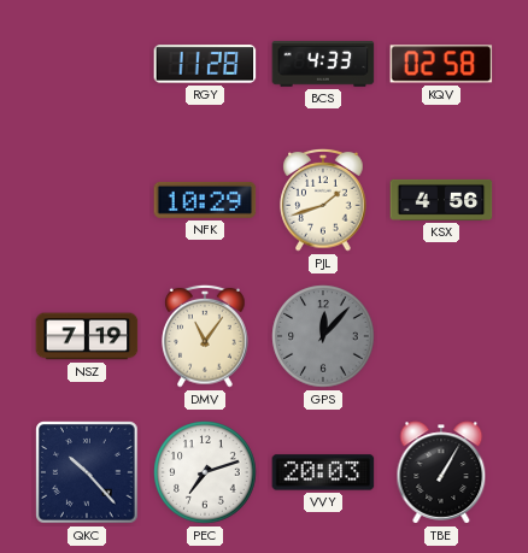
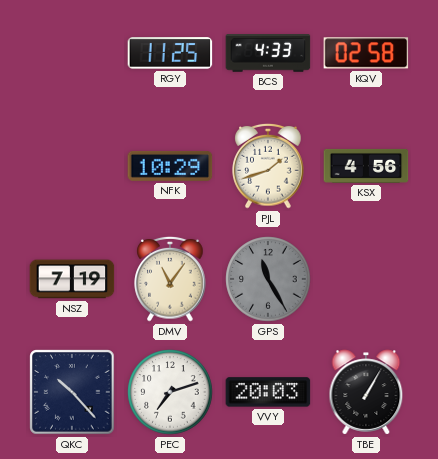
RGY: 11:28 -> 11:25 (170, 53)
GPS: 12:07 -> 11:25 (268, 279)
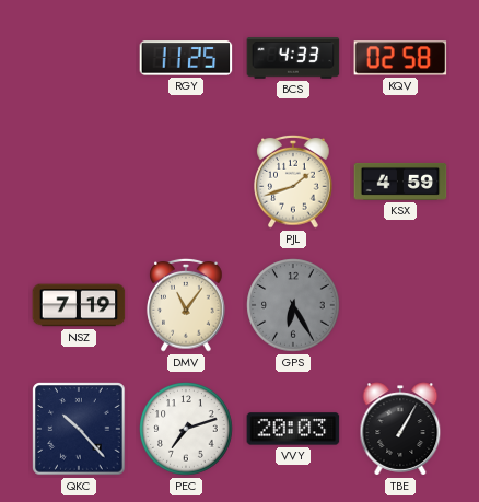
NFK: 10:29 -> none (170, 166)
KSX: 4:56 -> 4:59 (400, 182)
GPS: 11:25 -> 6:25 (293, 305)
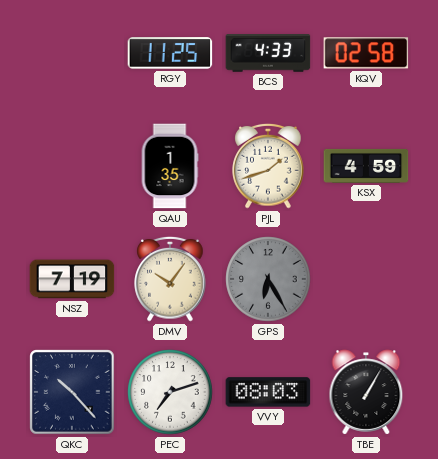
QAU: none -> 1:35 (170, 166)
DMV: 11:06 -> 10:06 (170, 279)
VVY: 20:03 -> 08:03 (268, 392)
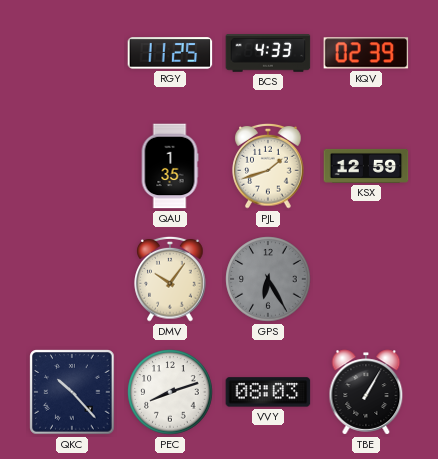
KQV: 02:58 -> 02:39 (366, 53)
KSX: 4:59 -> 12:59 (366, 166)
NSZ: 7:19 -> none (72, 279)
PEC: 7:12 -> 8:12 (170, 392)
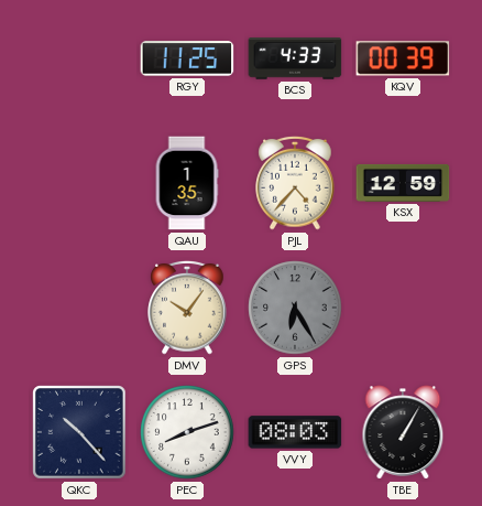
KQV: 02:39 -> 00:39 (403, 58)
PJL: 1:42 -> 4:37 (295, 183)
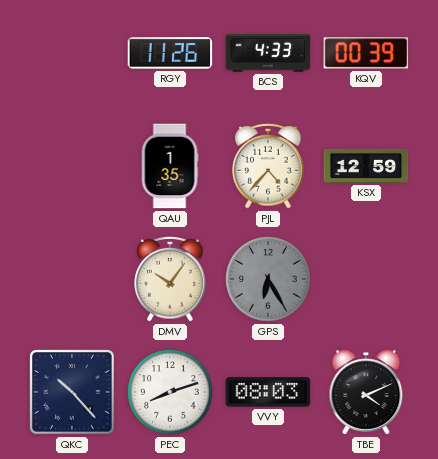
RGY: 11:25 -> 11:26 (170, 53)
TBE: 1:05 -> 4:11 (366, 392)
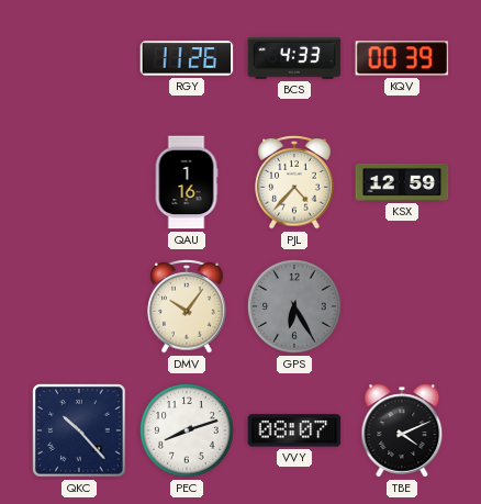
QAU: 1:35 -> 1:16 (187, 182)
VVY: 08:03 -> 08:07 (294, 430)
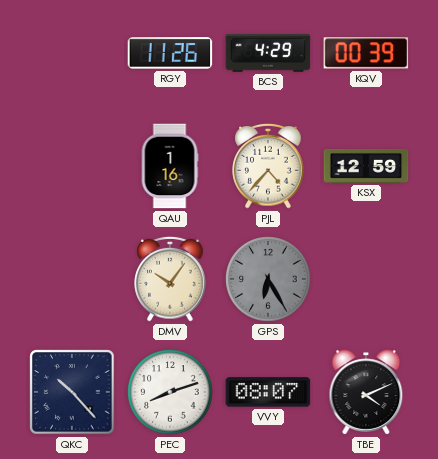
BCS: 4:33 -> 4:29 (268, 53)
